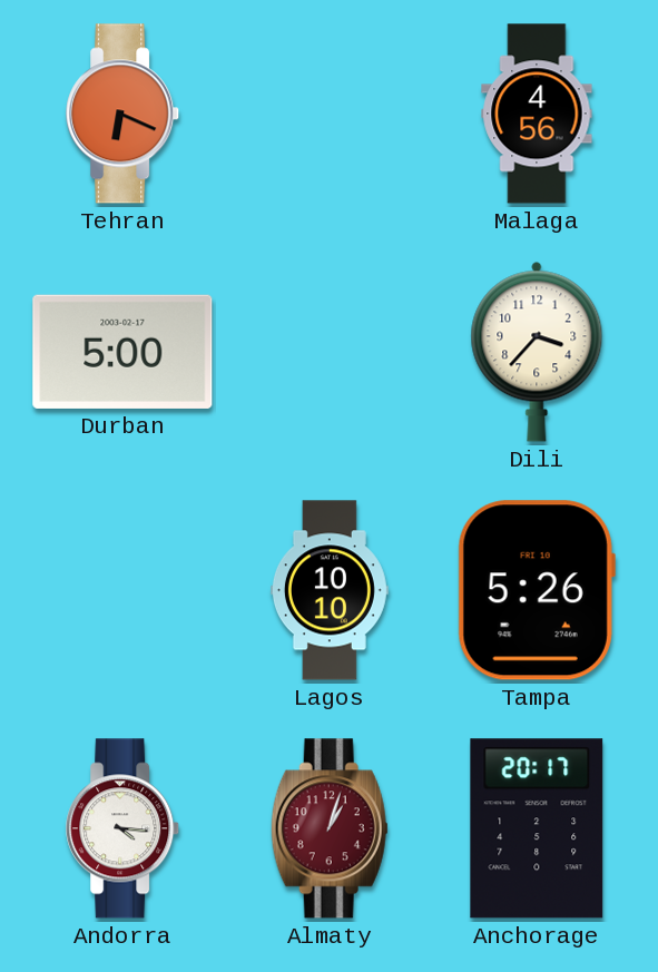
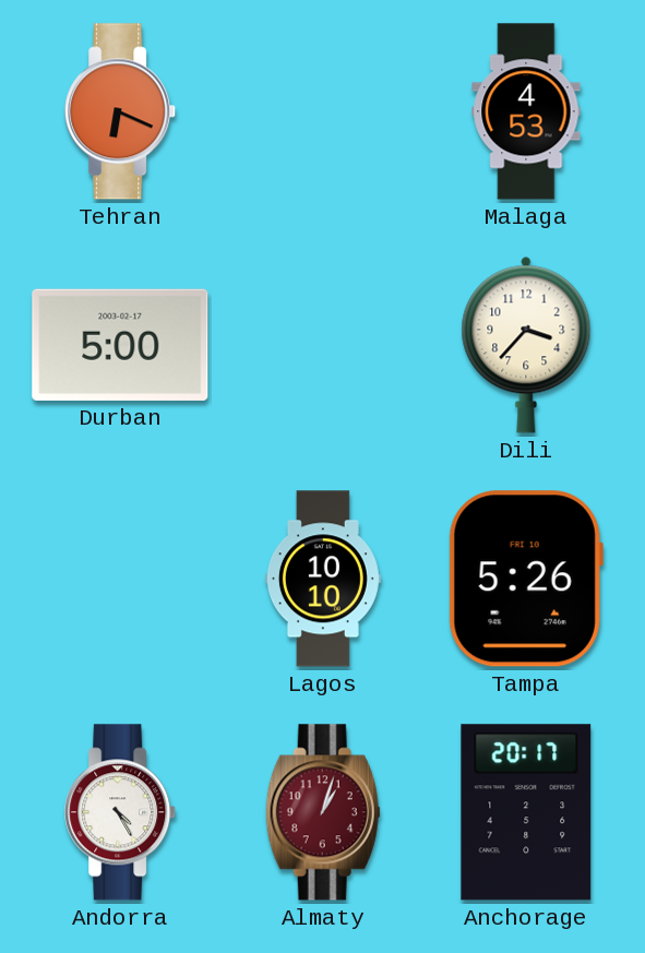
Malaga: 4:56 -> 4:53 (526, 111)
Andorra: 4:16 -> 4:25 (121, 812)
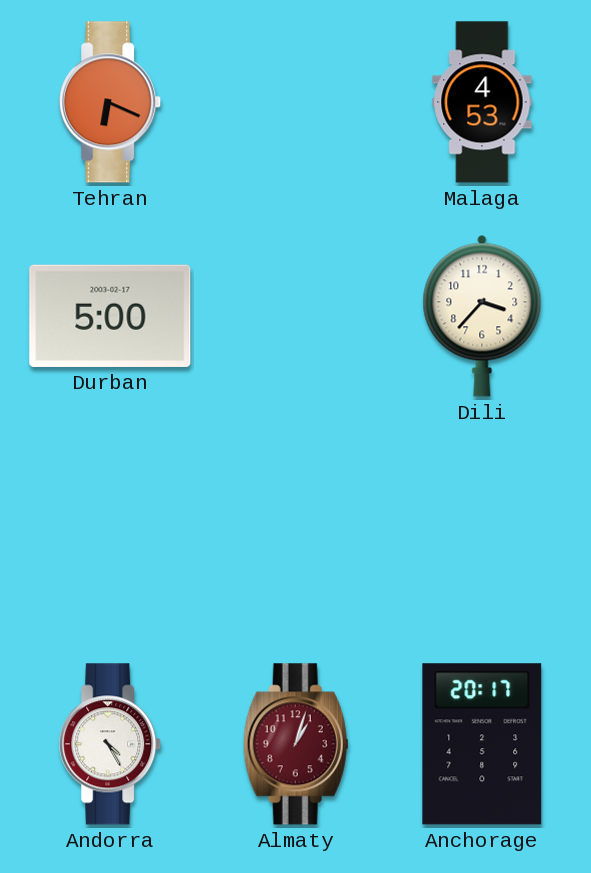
Lagos: 10:10 -> none (323, 579)
Tampa: 5:26 -> none (526, 579)
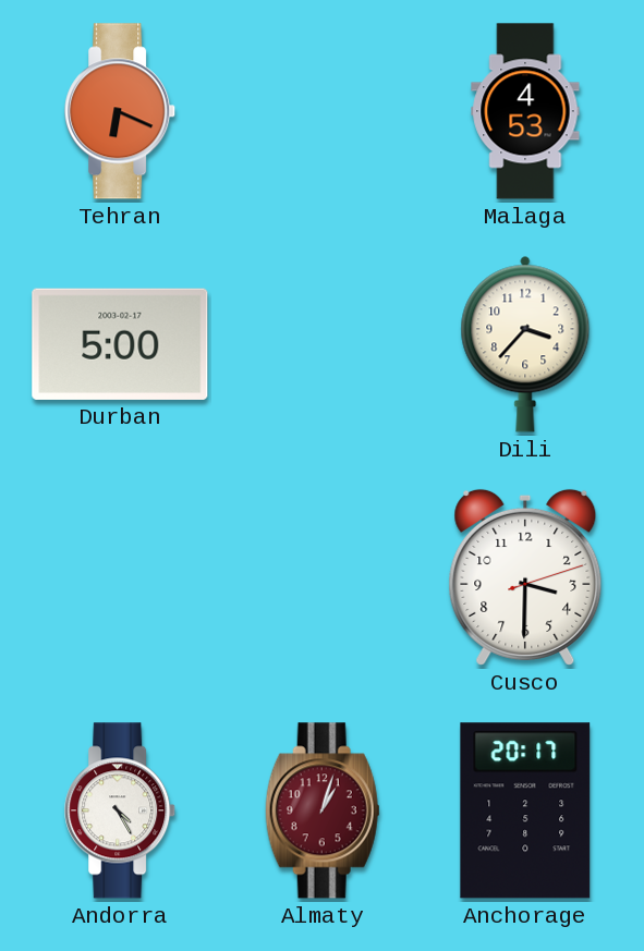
Cusco: none -> 3:30 (525, 577)
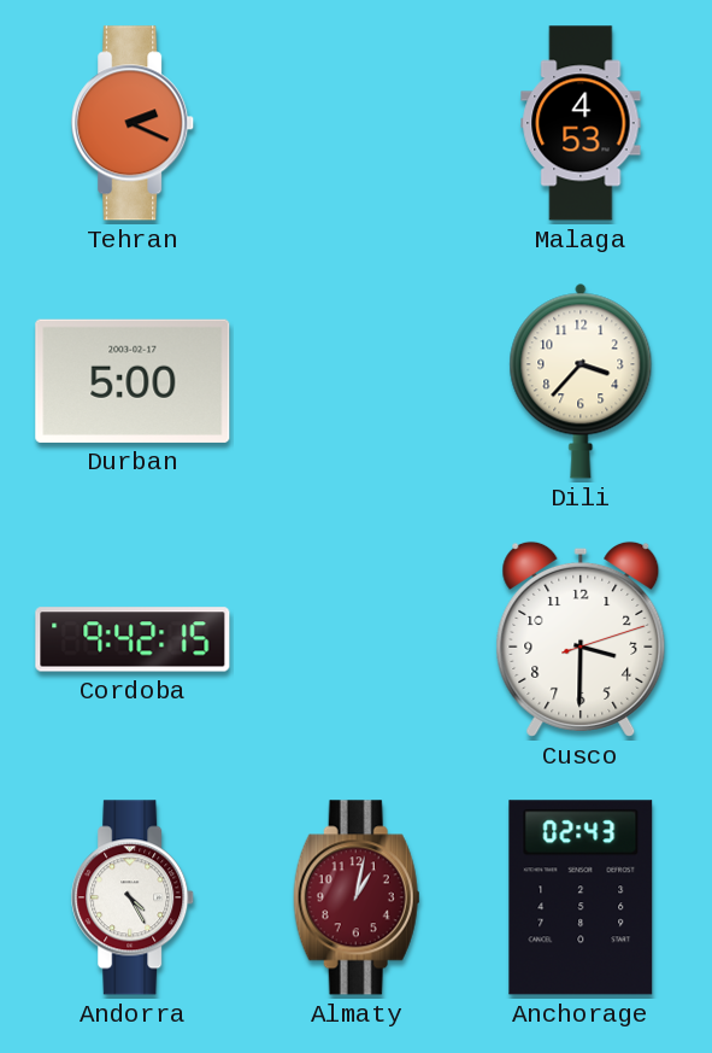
Tehran: 6:19 -> 2:19 (134, 123)
Cordoba: none -> 9:42 (133, 639)
Almaty: 1:03 -> 1:02 (357, 897)
Anchorage: 20:17 -> 02:43 (581, 897)
